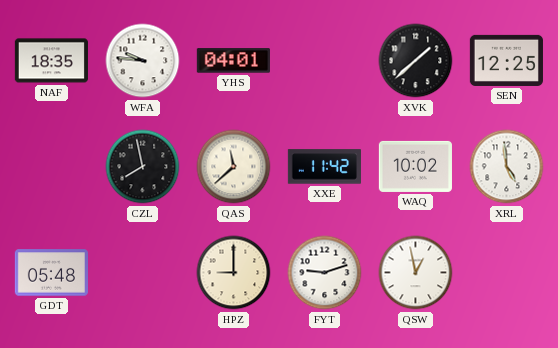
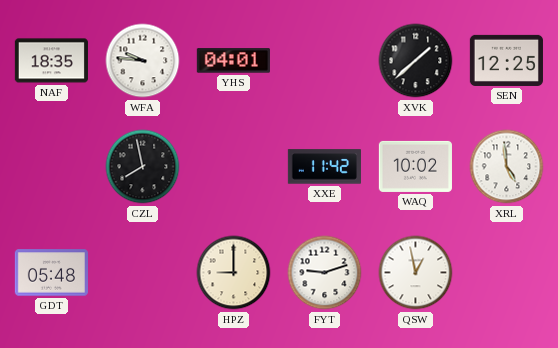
QAS: 11:38 -> none (234, 167)
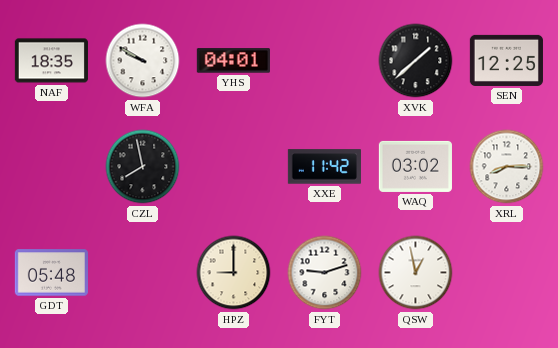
WFA: 9:46 -> 9:50 (143, 61)
WAQ: 10:02 -> 03:02 (415, 166)
XRL: 4:59 -> 8:15 (507, 167)
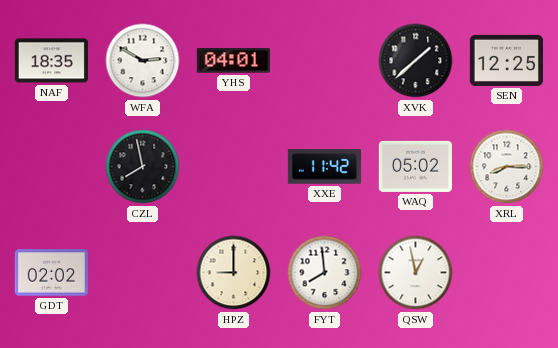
WFA: 9:50 -> 2:50 (143, 61)
WAQ: 03:02 -> 05:02 (415, 166)
GDT: 05:48 -> 02:02 (51, 273)
FYT: 9:12 -> 7:59 (325, 273)
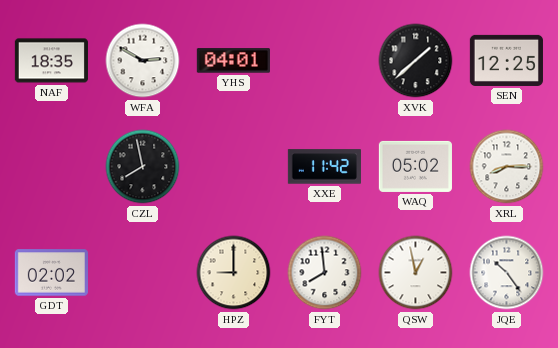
JQE: none -> 10:24 (507, 273)
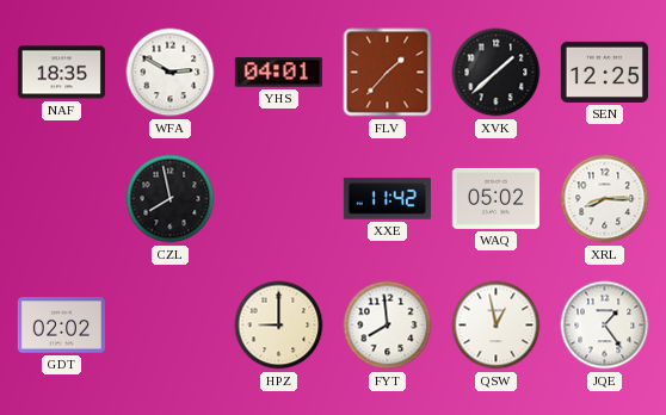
FLV: none -> 1:37 (388, 73)
JQE: 10:24 -> 1:24 (605, 326)
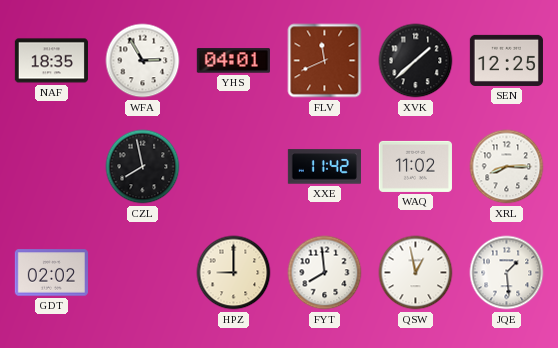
WFA: 2:50 -> 2:55 (143, 61)
FLV: 1:37 -> 11:41 (325, 61)
WAQ: 05:02 -> 11:02 (415, 166)
JQE: 1:24 -> 1:29 (507, 273)
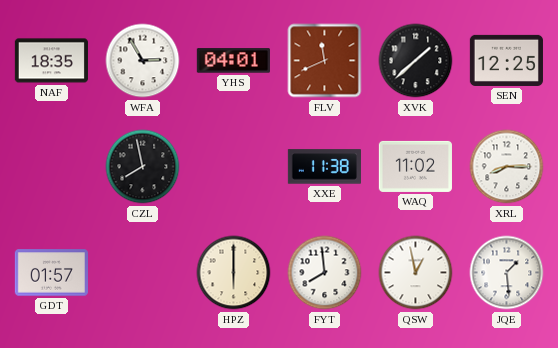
XXE: 11:42 -> 11:38 (324, 167)
GDT: 02:02 -> 01:57 (51, 273)
HPZ: 9:00 -> 6:00 (234, 273)
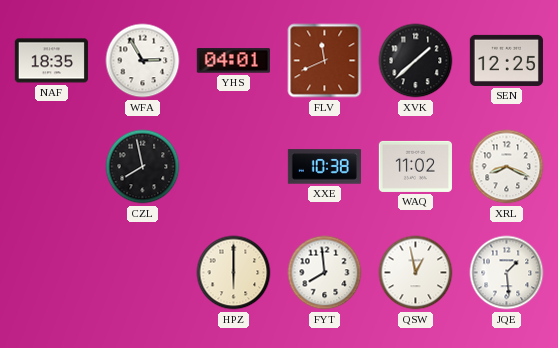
XXE: 11:38 -> 10:38 (324, 167)
XRL: 8:15 -> 8:19 (507, 167)
GDT: 01:57 -> none (51, 273)
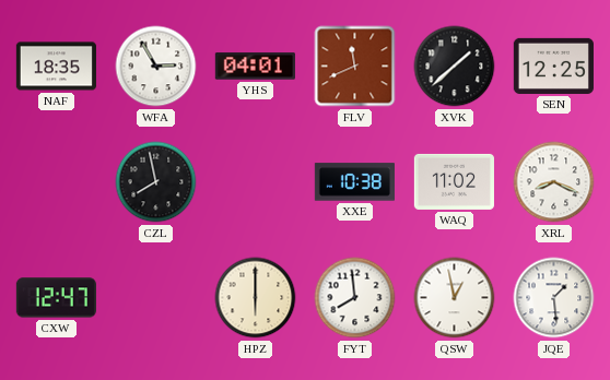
CXW: none -> 12:47 (56, 298)
